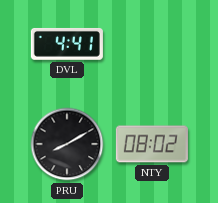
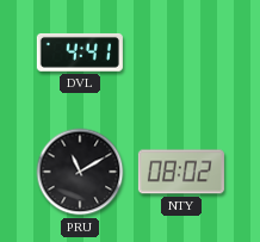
PRU: 8:10 -> 11:10 (80, 172)
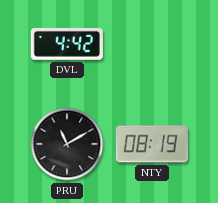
DVL: 4:41 -> 4:42 (67, 44)
NTY: 08:02 -> 08:19 (152, 144)
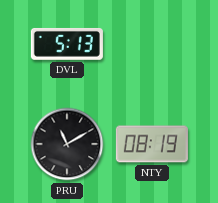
DVL: 4:42 -> 5:13 (67, 44)
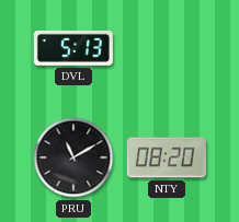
NTY: 08:19 -> 08:20 (167, 157)
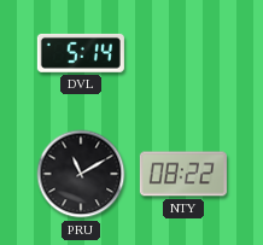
DVL: 5:13 -> 5:14 (81, 53)
NTY: 08:20 -> 08:22 (183, 174)
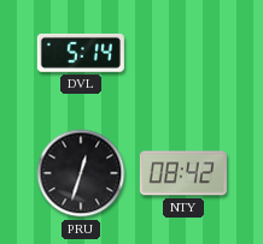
PRU: 11:10 -> 12:33 (81, 173)
NTY: 08:22 -> 08:42 (183, 173)
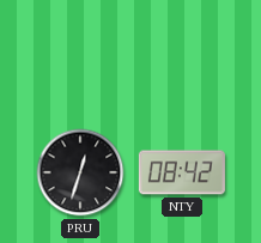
DVL: 5:14 -> none (81, 53)
